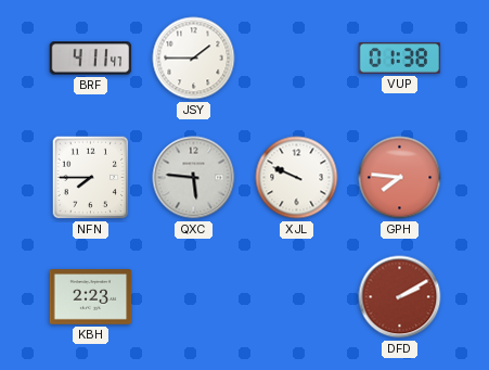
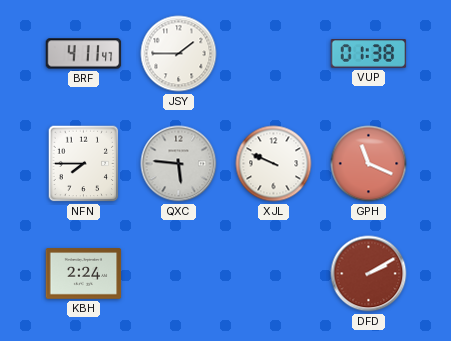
GPH: 7:46 -> 11:19 (369, 164)
KBH: 2:23 -> 2:24 (84, 274)
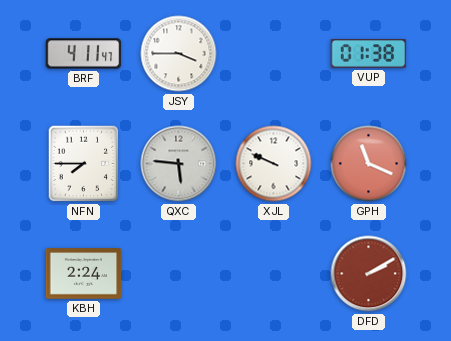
JSY: 1:45 -> 3:45 (179, 54)
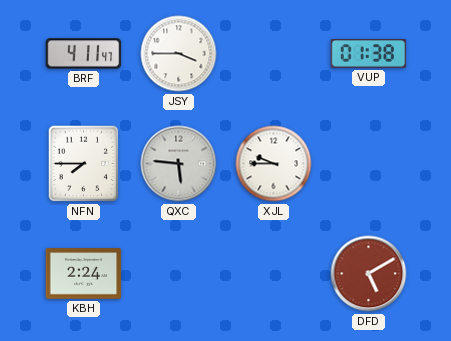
XJL: 9:49 -> 9:45 (274, 164)
GPH: 11:19 -> none (369, 164)
DFD: 2:10 -> 5:10 (369, 274)
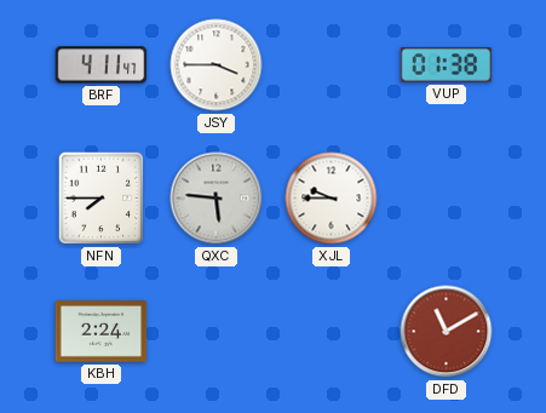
DFD: 5:10 -> 11:10 (447, 332)
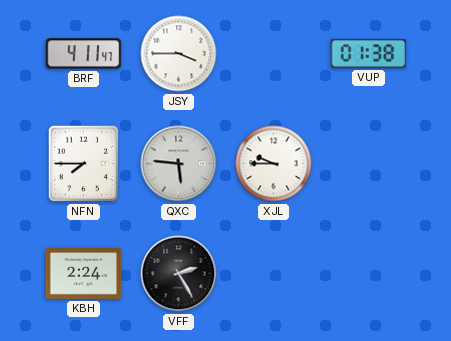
VFF: none -> 2:25 (179, 274)
DFD: 11:10 -> none (447, 332)
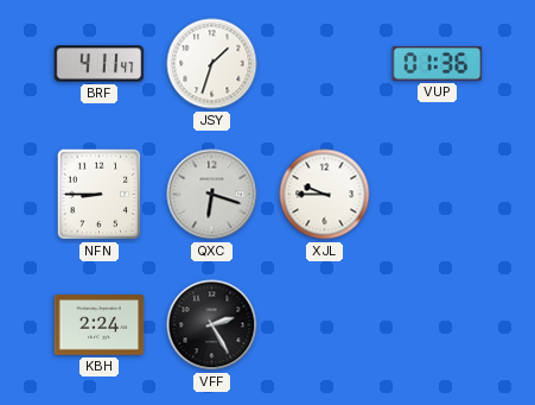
JSY: 3:45 -> 1:33 (212, 64)
VUP: 01:38 -> 01:36 (438, 64)
NFN: 7:45 -> 8:45 (100, 195)
QXC: 5:46 -> 6:18 (212, 195)
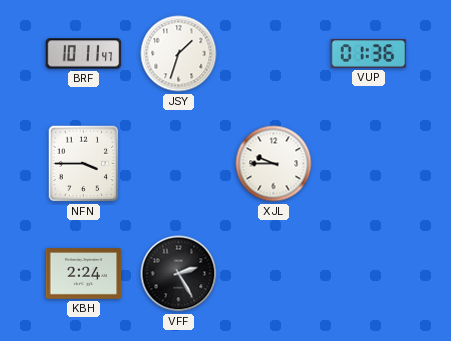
BRF: 4:11 -> 10:11 (84, 54)
NFN: 8:45 -> 3:45 (84, 164)
QXC: 6:18 -> none (212, 195)
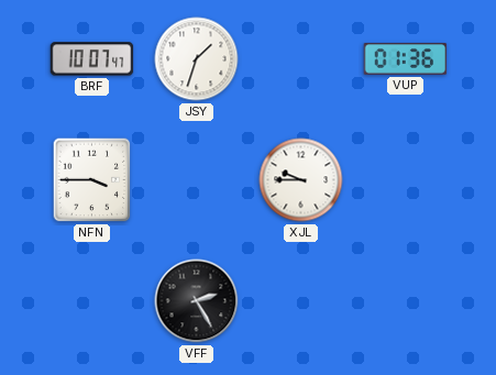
BRF: 10:11 -> 10:07 (92, 59)
KBH: 2:24 -> none (84, 274)
